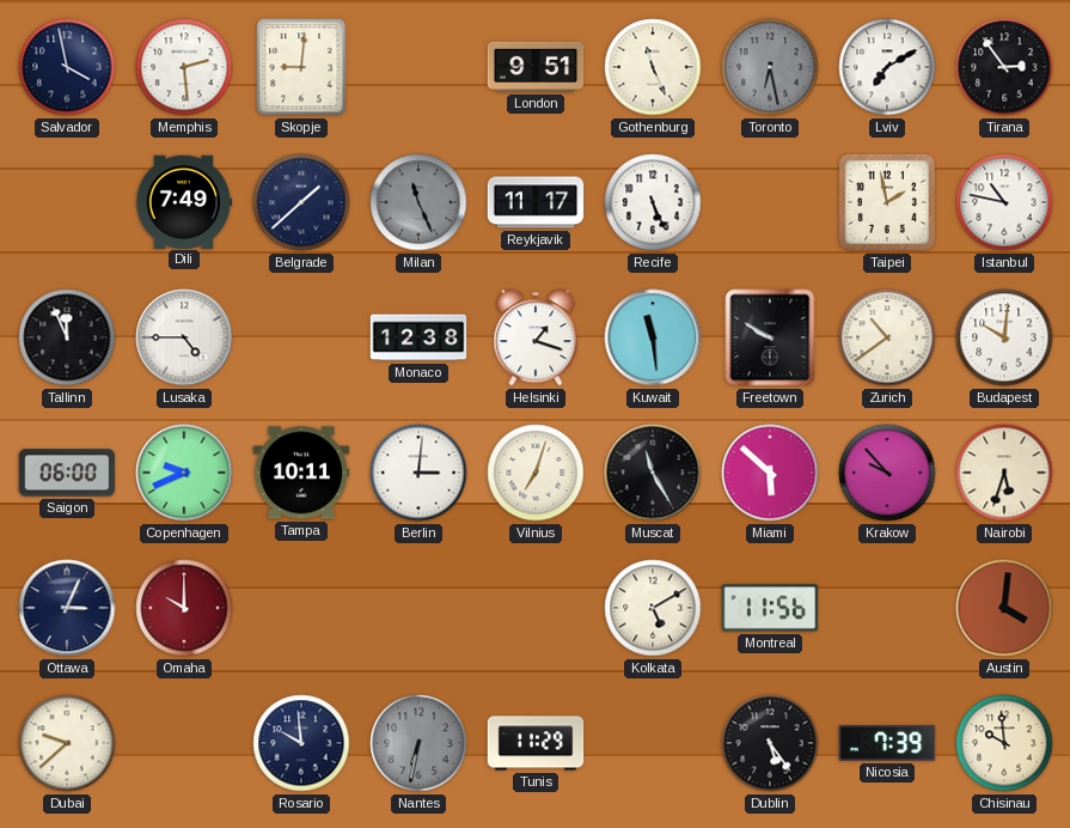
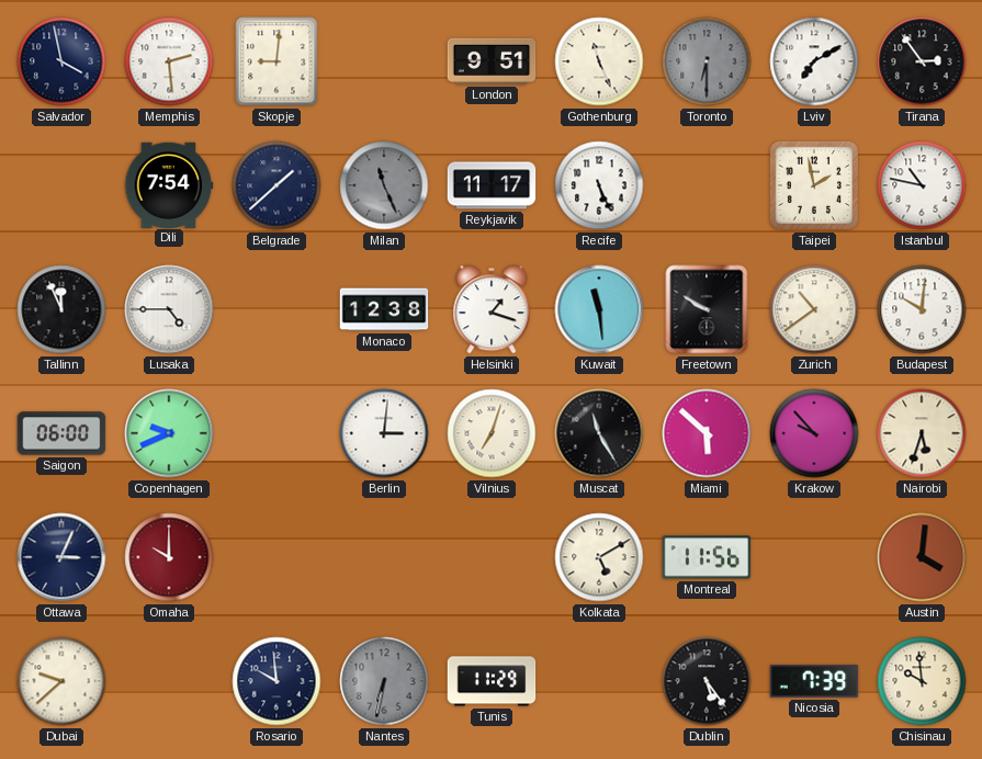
Toronto: 6:28 -> 6:30 (707, 61)
Dili: 7:49 -> 7:54 (169, 184)
Tampa: 10:11 -> none (301, 473)
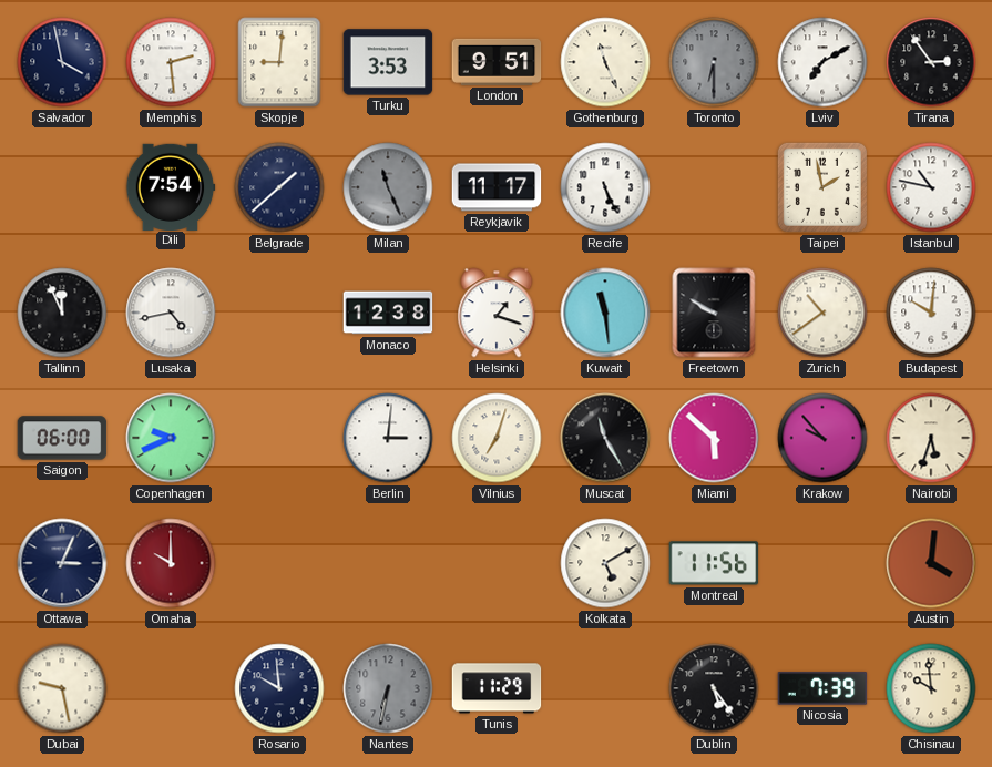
Turku: none -> 3:53 (388, 62)
Lusaka: 4:45 -> 4:43 (171, 313)
Dubai: 9:38 -> 9:28 (62, 688)
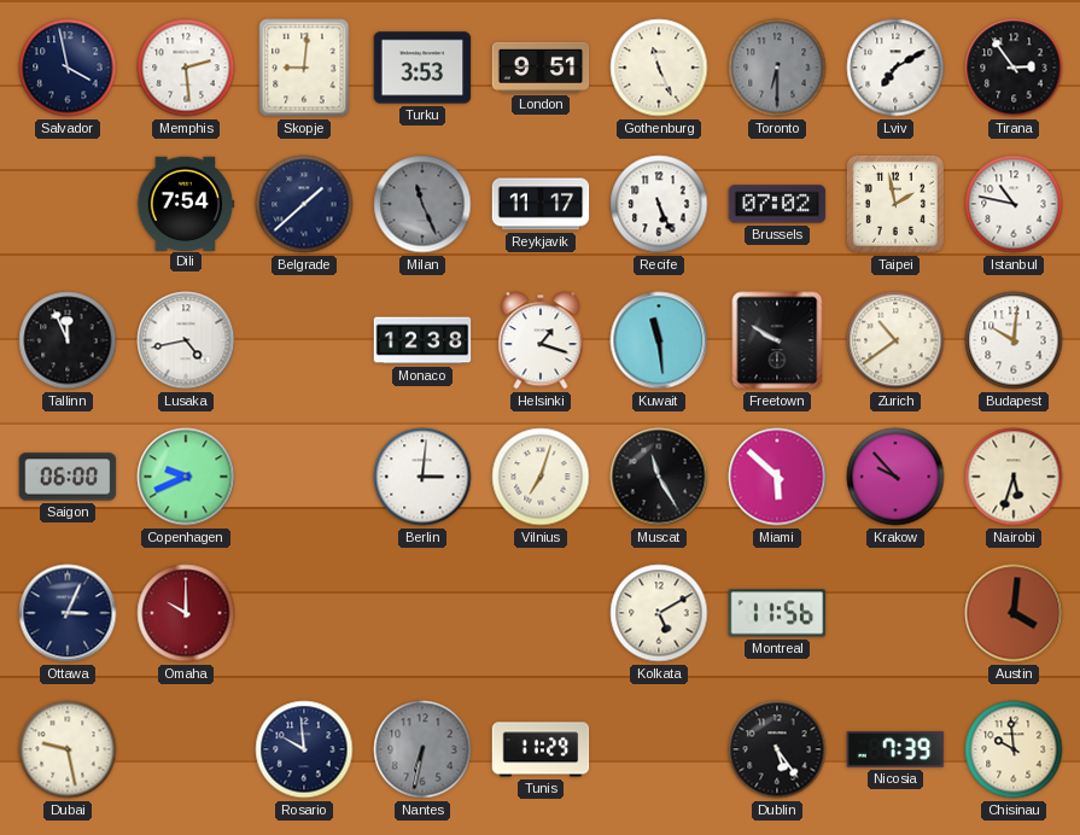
Brussels: none -> 07:02 (777, 204)
